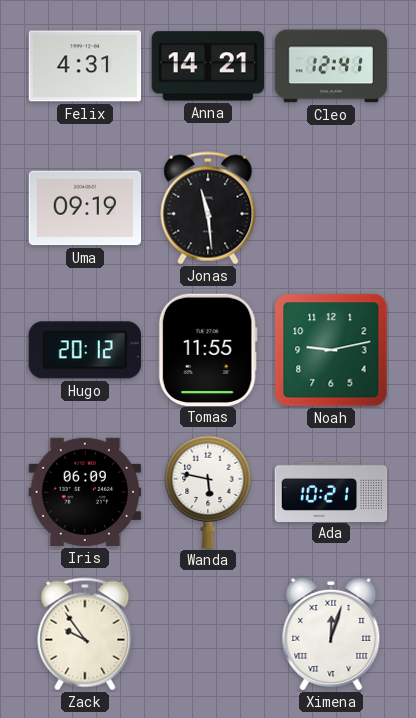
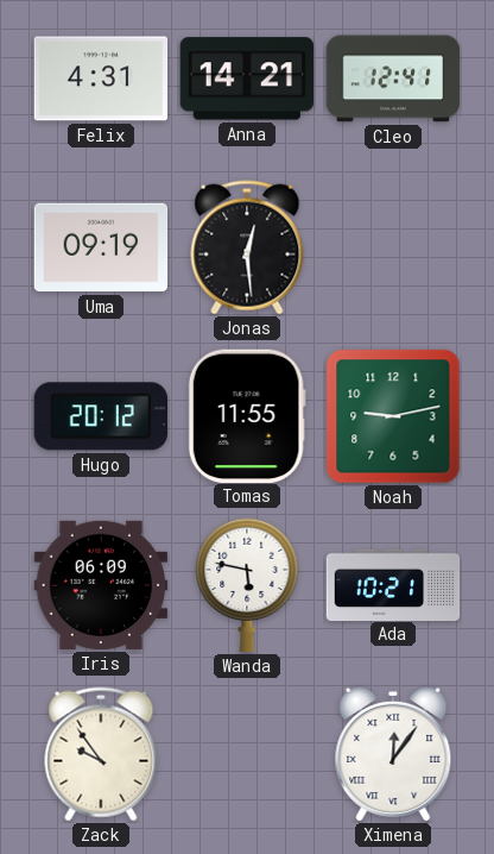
Jonas: 11:29 -> 12:29 (247, 247)
Ximena: 12:03 -> 12:06 (393, 754)
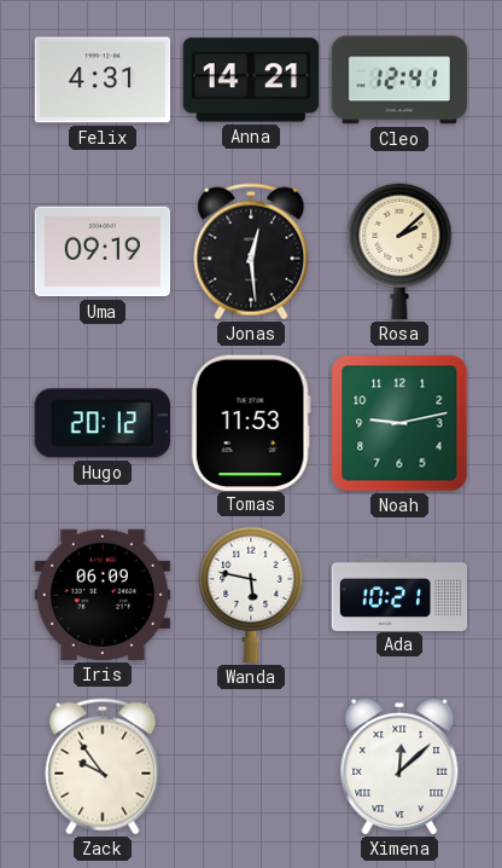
Rosa: none -> 2:08 (399, 251)
Tomas: 11:55 -> 11:53 (251, 422)
Ximena: 12:06 -> 12:08 (399, 766)
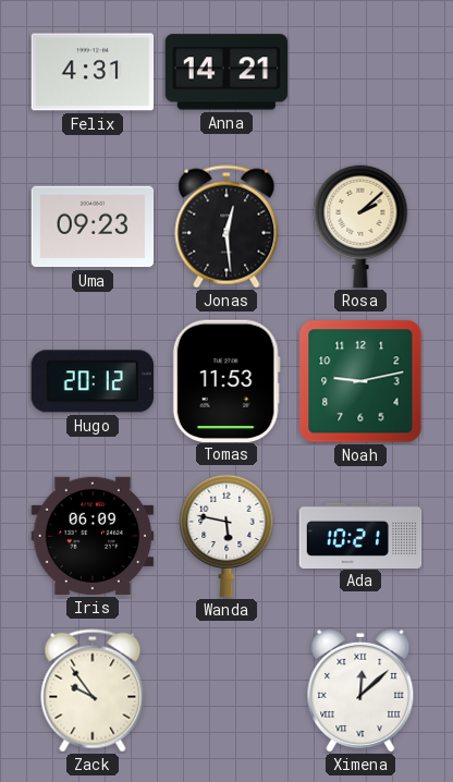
Cleo: 12:41 -> none (399, 80)
Uma: 09:19 -> 09:23 (93, 227)
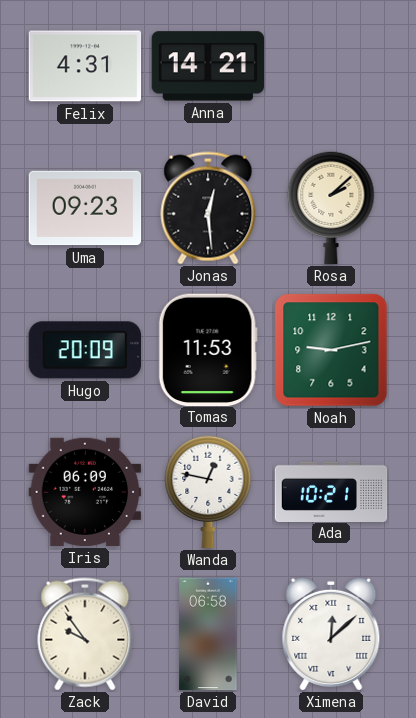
Hugo: 20:12 -> 20:09 (84, 350)
Wanda: 5:47 -> 12:47 (208, 492)
David: none -> 06:58 (208, 634)
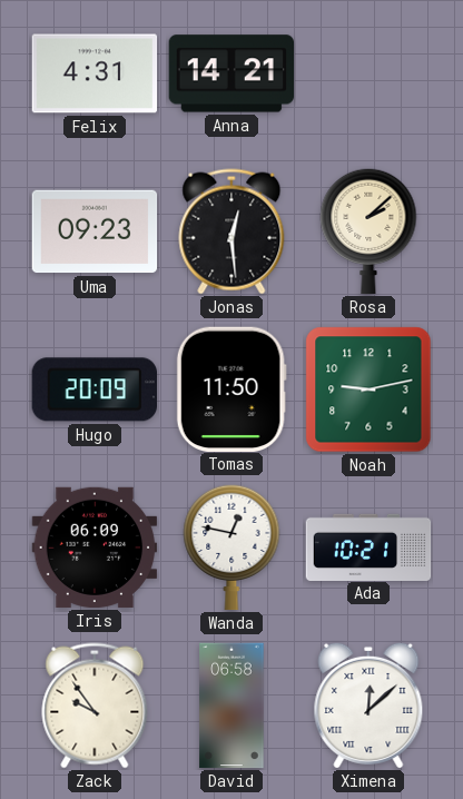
Tomas: 11:53 -> 11:50 (231, 388)
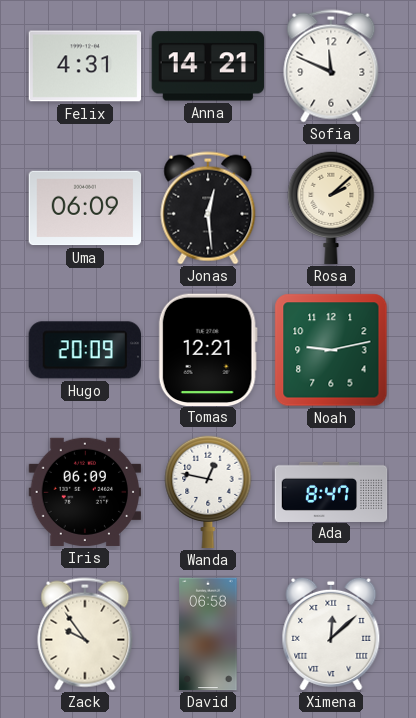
Sofia: none -> 11:49 (331, 66)
Uma: 09:23 -> 06:09 (85, 208)
Tomas: 11:50 -> 12:21 (208, 349)
Ada: 10:21 -> 8:47 (331, 491)
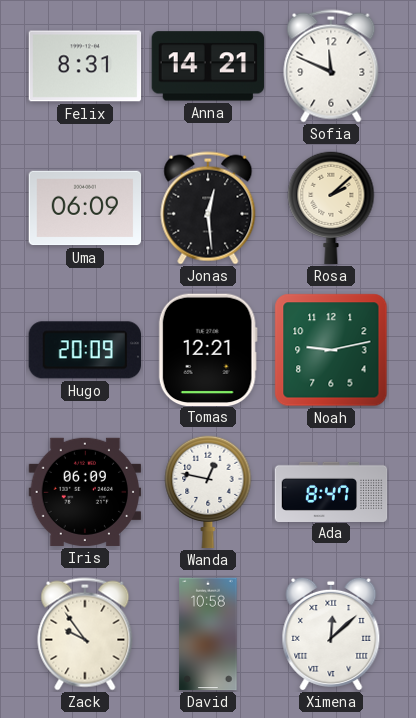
Felix: 4:31 -> 8:31 (85, 66)
David: 06:58 -> 10:58 (208, 634)
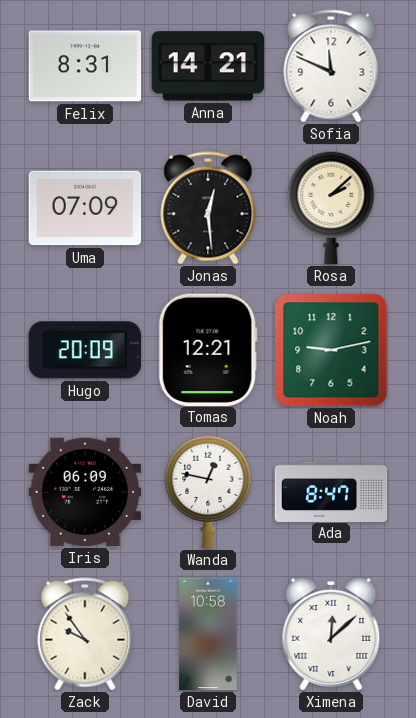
Uma: 06:09 -> 07:09 (85, 208)
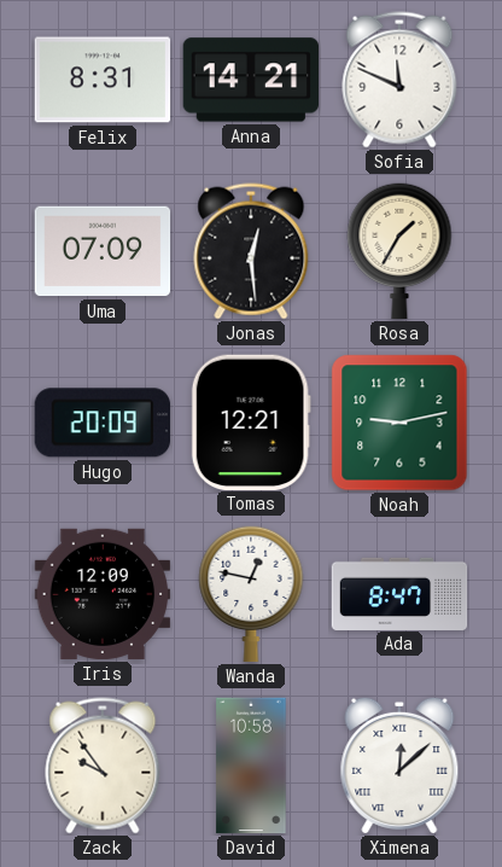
Rosa: 2:08 -> 1:35 (399, 251)
Iris: 06:09 -> 12:09 (103, 594)
